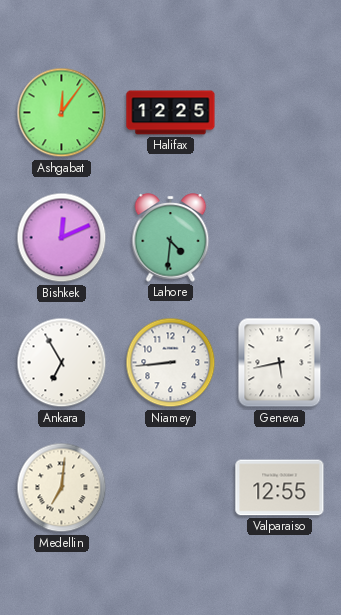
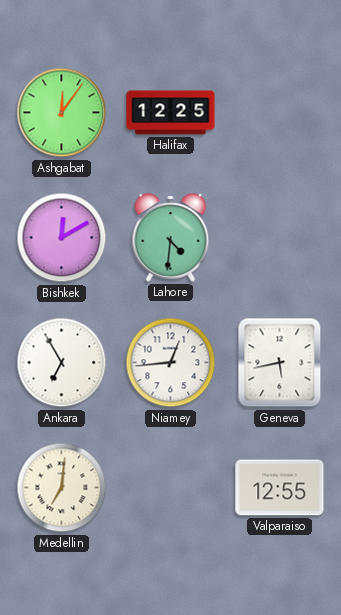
Bishkek: 12:11 -> 12:10 (62, 238)
Niamey: 8:44 -> 12:44 (171, 363)
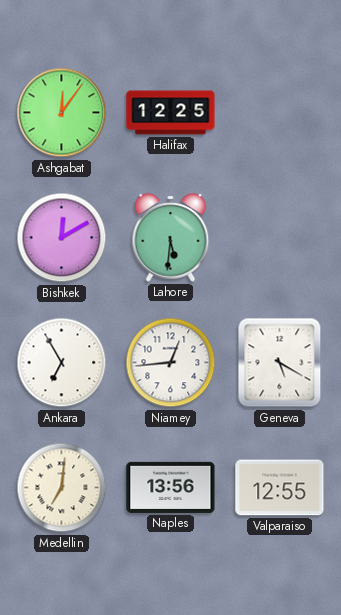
Lahore: 4:31 -> 5:31 (171, 238)
Geneva: 5:43 -> 5:20 (280, 363)
Naples: none -> 13:56 (171, 487)
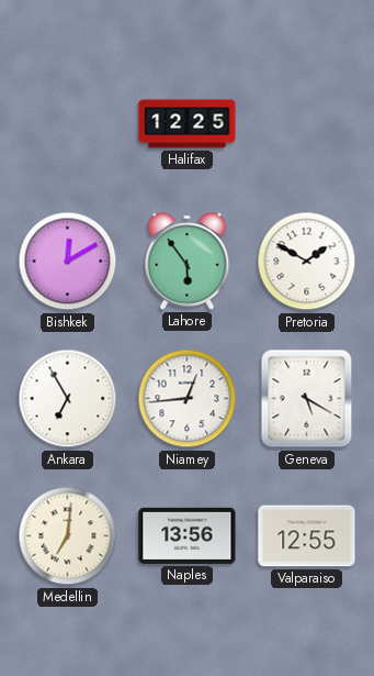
Ashgabat: 12:06 -> none (62, 113)
Lahore: 5:31 -> 5:54 (188, 262)
Pretoria: none -> 1:50 (307, 262)
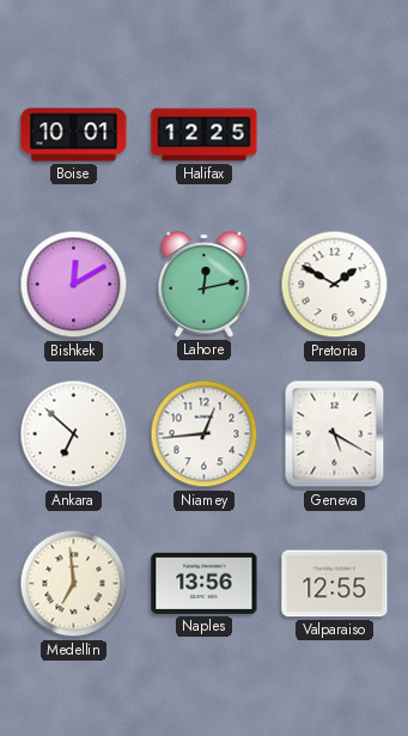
Boise: none -> 10:01 (74, 135)
Lahore: 5:54 -> 12:13 (205, 285)
Ankara: 6:55 -> 6:52 (74, 434)
Medellin: 7:01 -> 6:59 (74, 584)
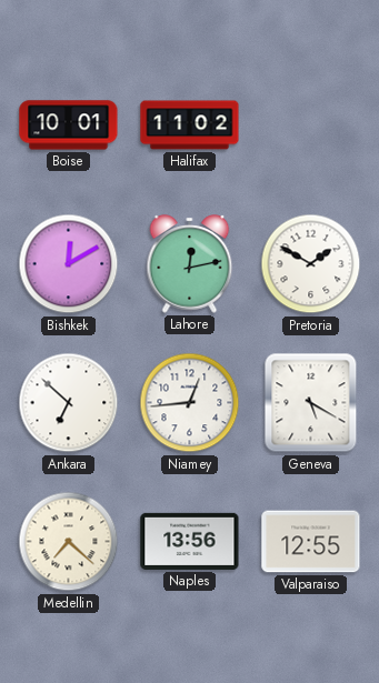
Halifax: 12:25 -> 11:02 (190, 125)
Medellin: 6:59 -> 7:22 (69, 542)
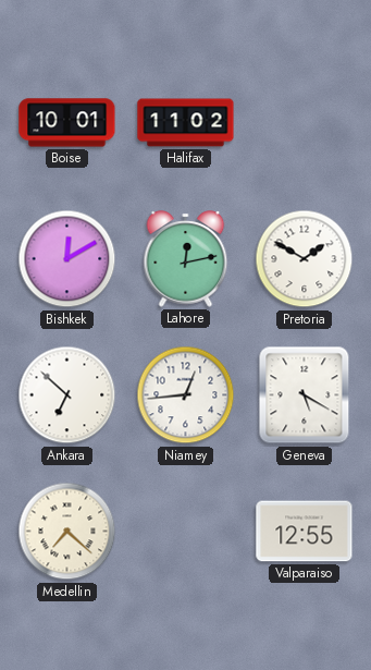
Naples: 13:56 -> none (190, 541)
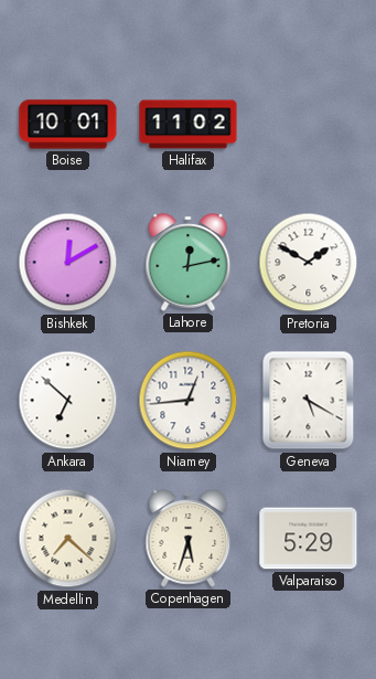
Copenhagen: none -> 5:33 (189, 539)
Valparaiso: 12:55 -> 5:29 (309, 539)
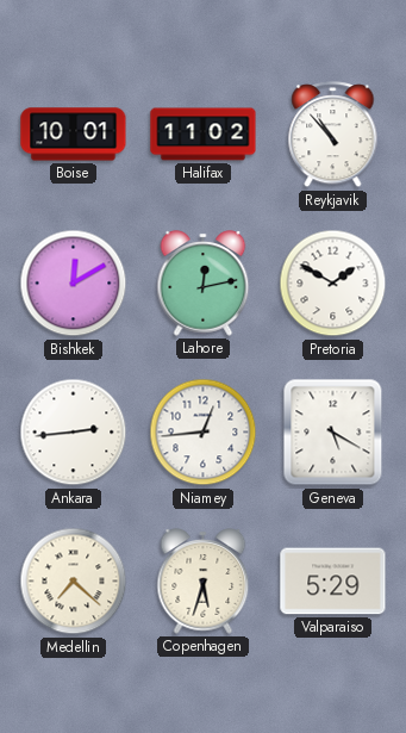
Reykjavik: none -> 10:53 (333, 135)
Ankara: 6:52 -> 2:44 (74, 433)
